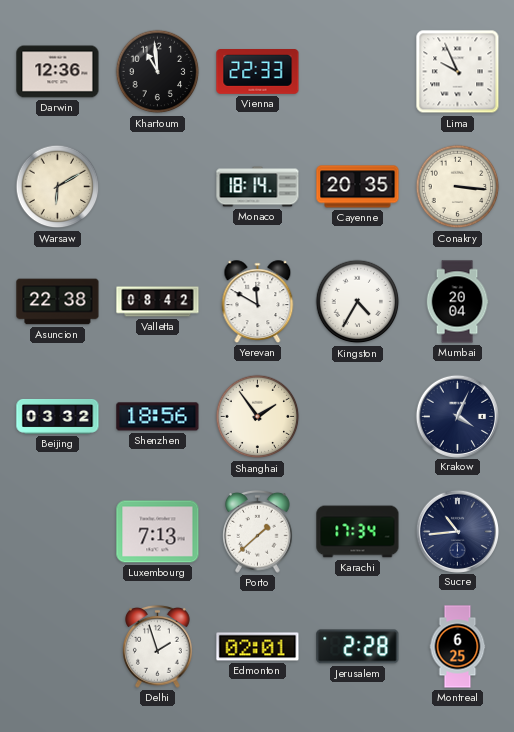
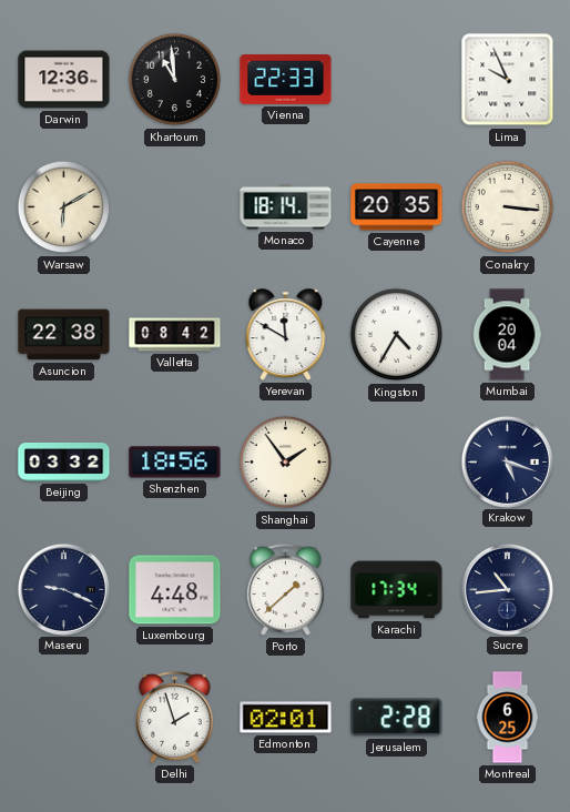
Krakow: 4:04 -> 5:18 (507, 461)
Maseru: none -> 9:19 (63, 589)
Luxembourg: 7:13 -> 4:48 (175, 590)
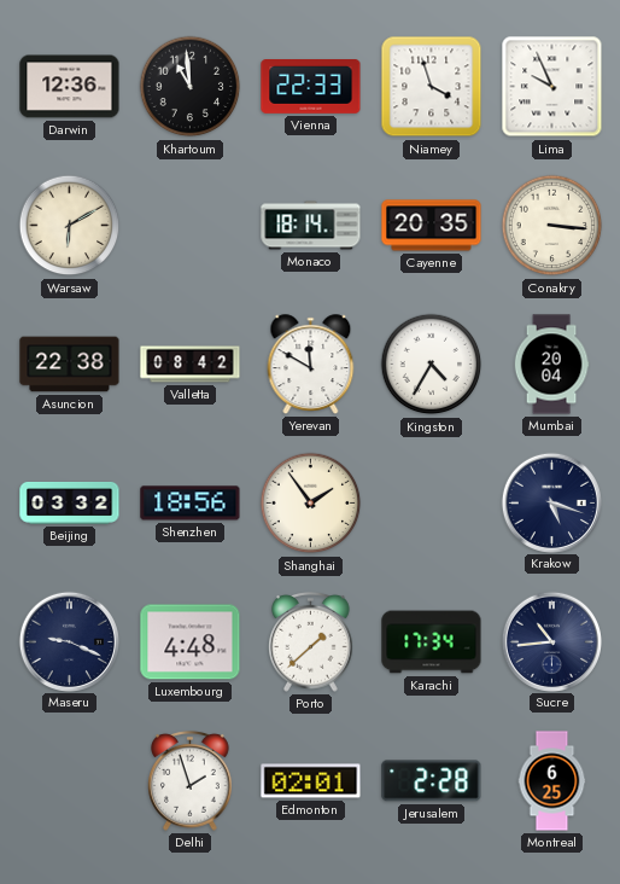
Niamey: none -> 3:57 (432, 87)
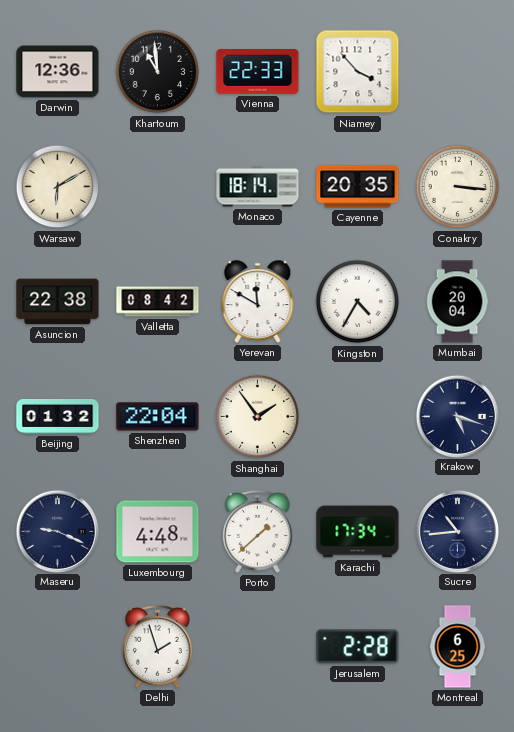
Niamey: 3:57 -> 3:53 (358, 72)
Lima: 9:56 -> none (552, 87)
Beijing: 03:32 -> 01:32 (58, 417)
Shenzhen: 18:56 -> 22:04 (158, 417)
Edmonton: 02:01 -> none (311, 781)
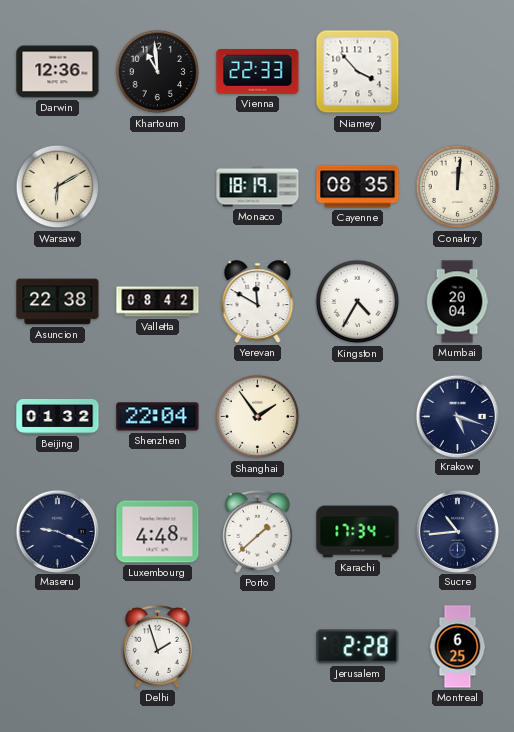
Monaco: 18:14 -> 18:19 (258, 187)
Cayenne: 20:35 -> 08:35 (358, 187)
Conakry: 3:16 -> 12:01 (458, 187)
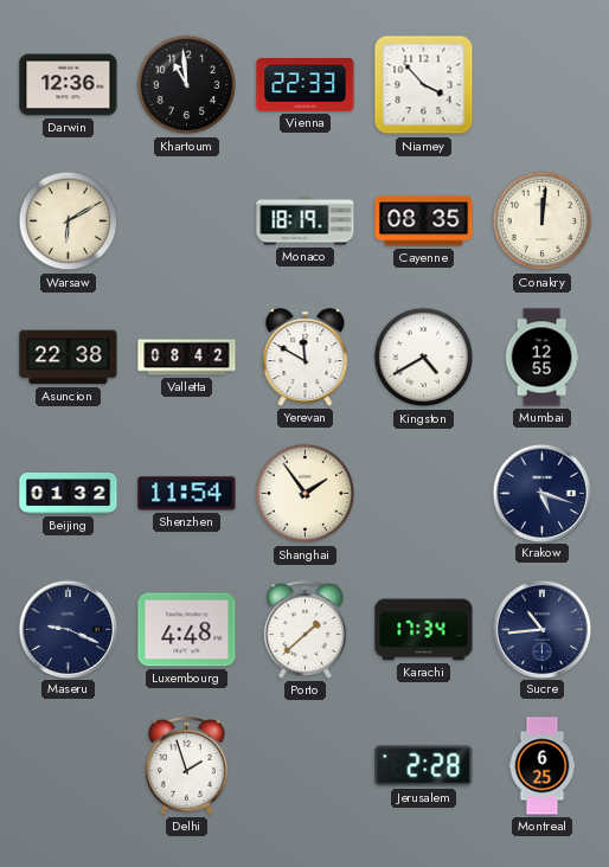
Kingston: 4:35 -> 4:40 (424, 358)
Mumbai: 20:04 -> 12:55 (541, 358)
Shenzhen: 22:04 -> 11:54 (187, 494)
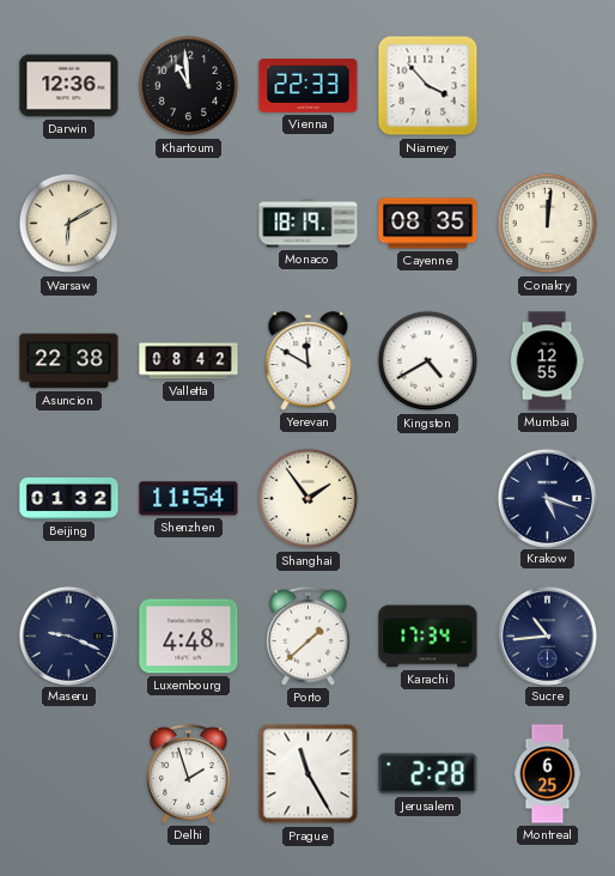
Prague: none -> 11:25 (309, 774)
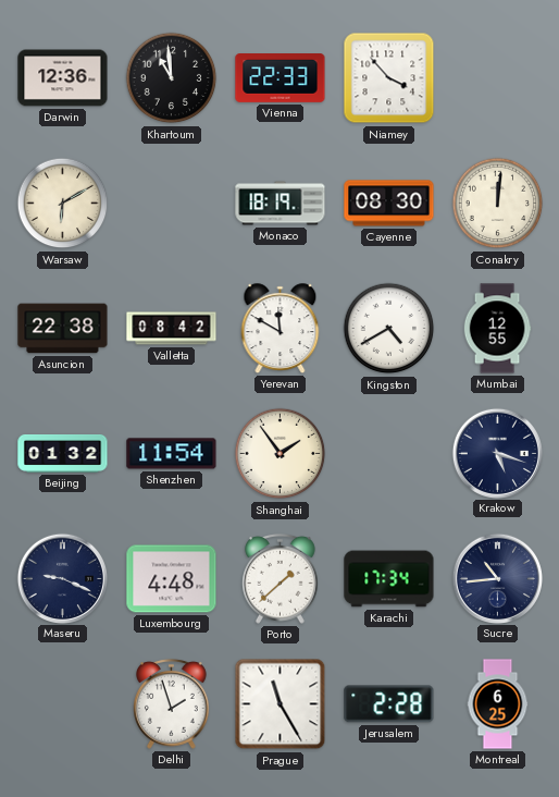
Cayenne: 08:35 -> 08:30 (389, 204)
